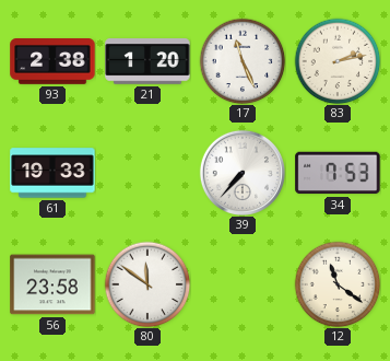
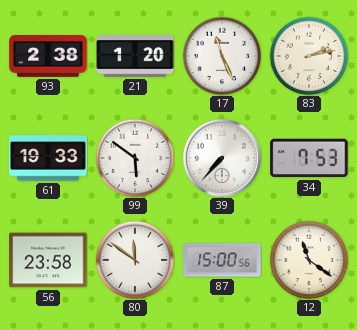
99: none -> 5:51 (135, 158)
87: none -> 15:00 (222, 260)
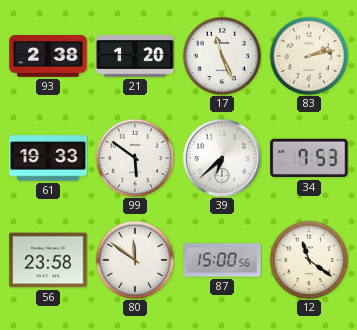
39: 7:37 -> 6:38 (222, 158)
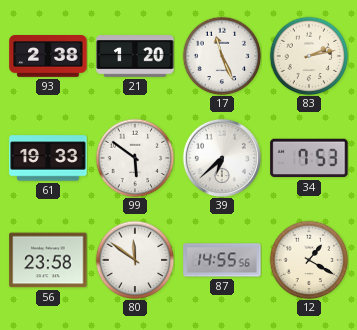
87: 15:00 -> 14:55 (222, 260)
12: 11:21 -> 1:20 (309, 260)
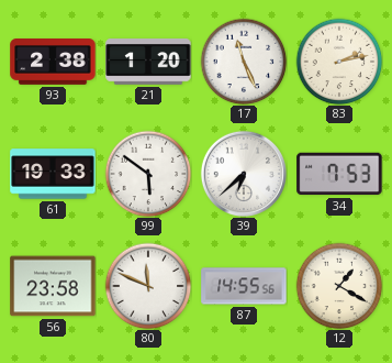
80: 11:51 -> 11:49 (148, 286)
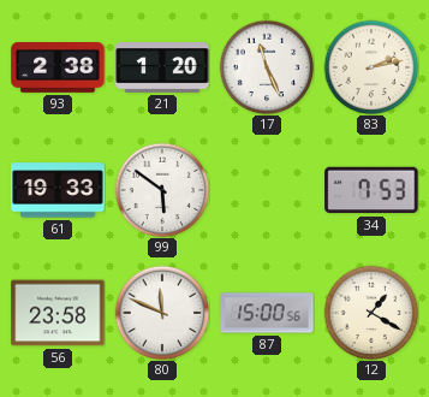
39: 6:38 -> none (244, 174)
87: 14:55 -> 15:00 (267, 313)
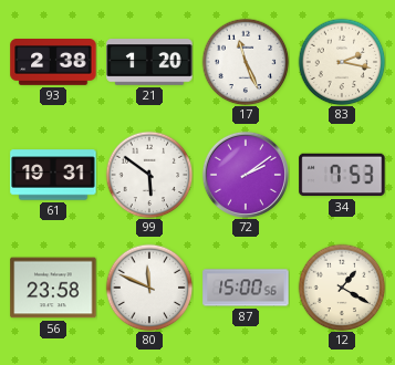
83: 2:13 -> 2:17 (342, 62)
61: 19:33 -> 19:31 (53, 175)
72: none -> 2:09 (246, 175)
